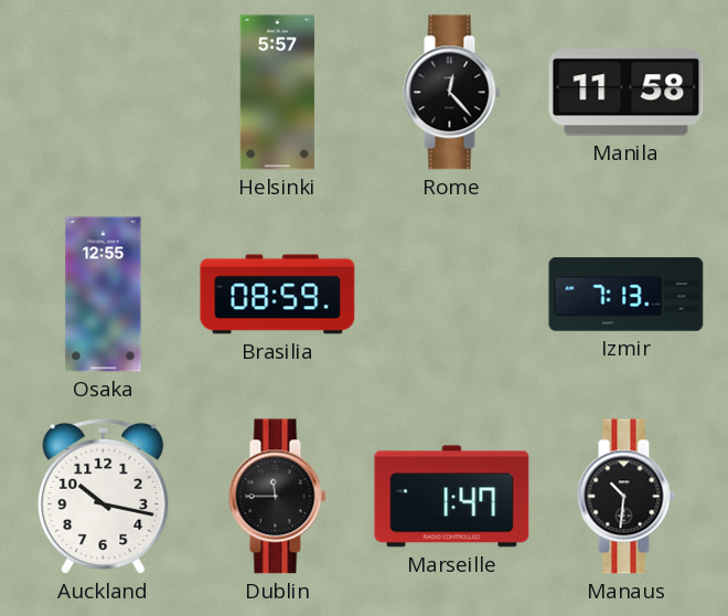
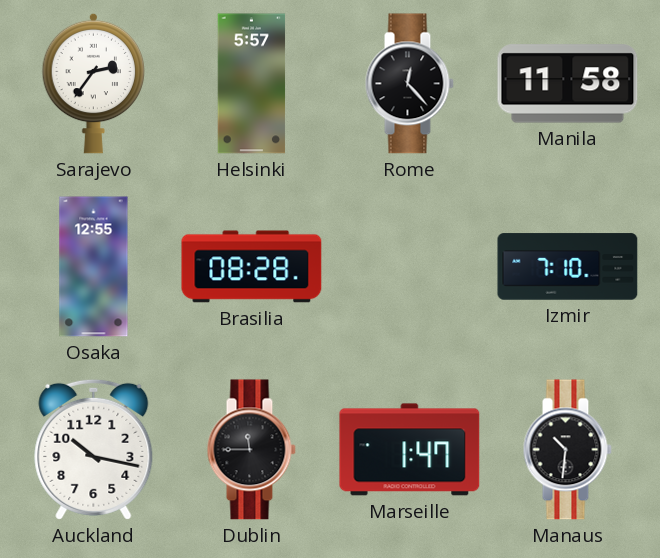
Sarajevo: none -> 2:36 (94, 83)
Brasilia: 08:59 -> 08:28 (252, 267)
Izmir: 7:13 -> 7:10 (568, 267)
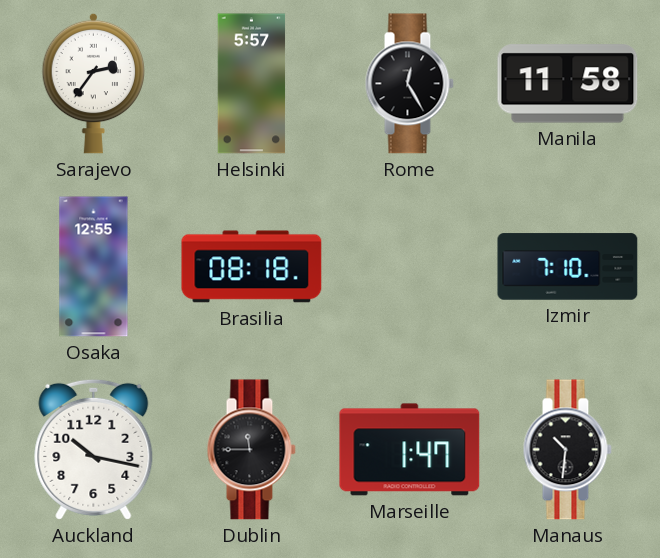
Rome: 12:23 -> 12:25 (409, 84)
Brasilia: 08:28 -> 08:18 (252, 267)
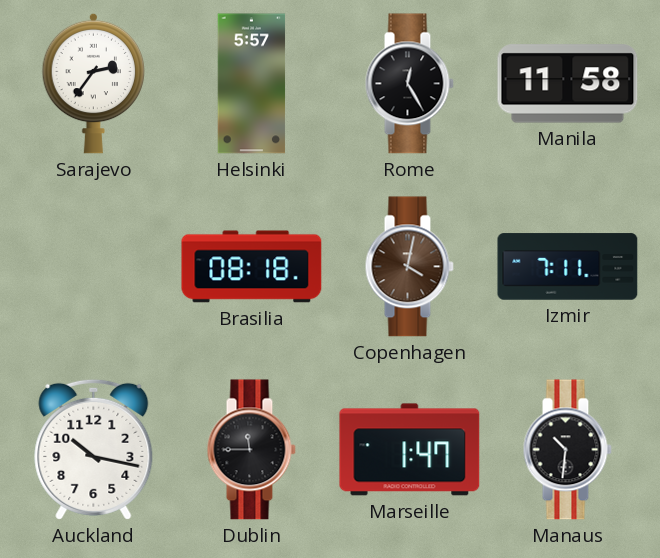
Osaka: 12:55 -> none (94, 267)
Copenhagen: none -> 4:02 (409, 267)
Izmir: 7:10 -> 7:11 (568, 267)
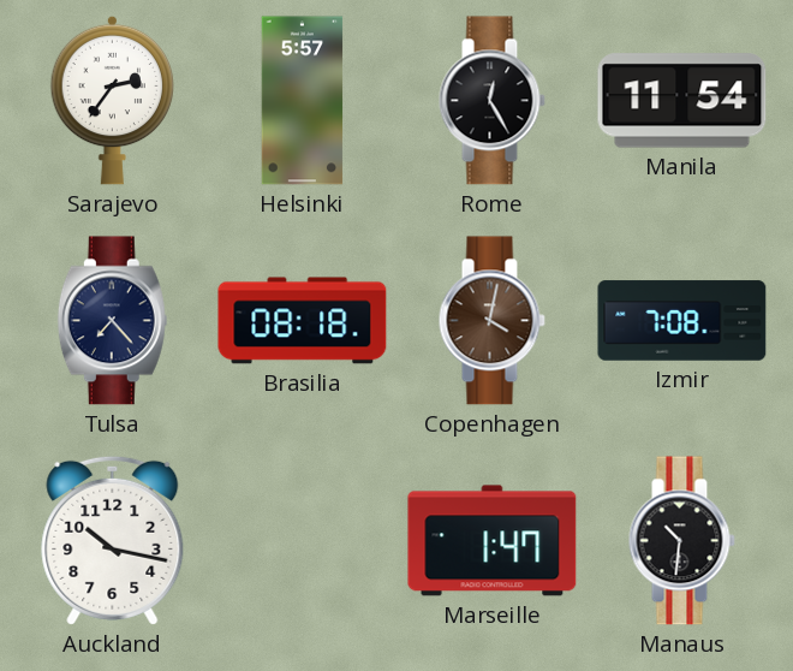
Manila: 11:58 -> 11:54 (682, 101)
Tulsa: none -> 7:23 (112, 321)
Izmir: 7:11 -> 7:08 (682, 321)
Dublin: 11:45 -> none (251, 450)
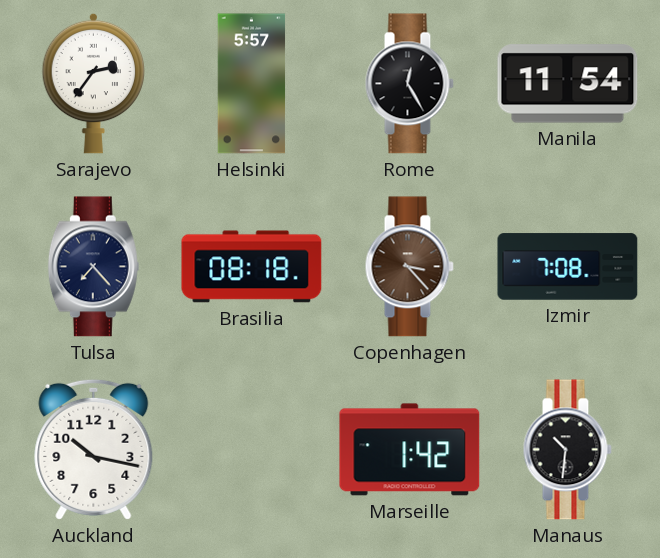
Copenhagen: 4:02 -> 3:23 (409, 267)
Marseille: 1:47 -> 1:42 (410, 450)
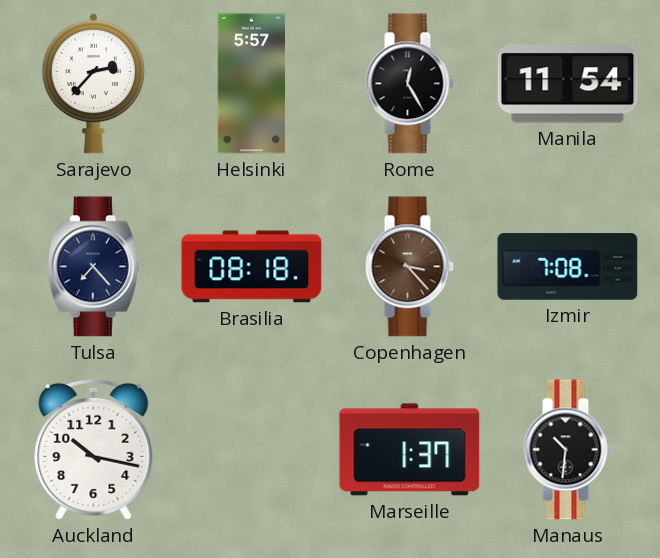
Sarajevo: 2:36 -> 2:37 (94, 83)
Marseille: 1:42 -> 1:37 (410, 450)
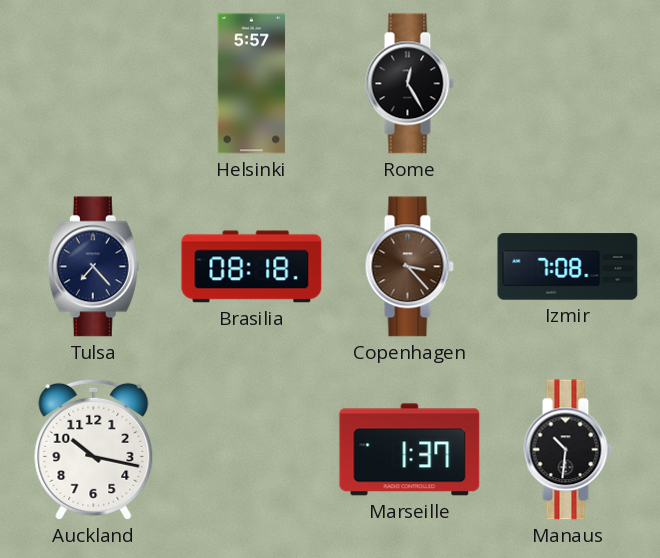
Sarajevo: 2:37 -> none (94, 83)
Manila: 11:54 -> none (568, 84)
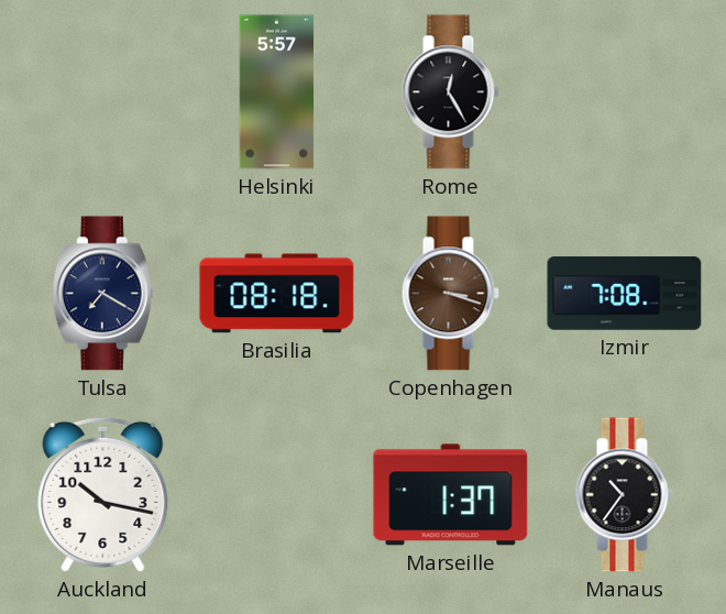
Tulsa: 7:23 -> 7:20 (102, 294)
Copenhagen: 3:23 -> 3:18 (450, 294)
Manaus: 10:31 -> 10:36 (624, 495)
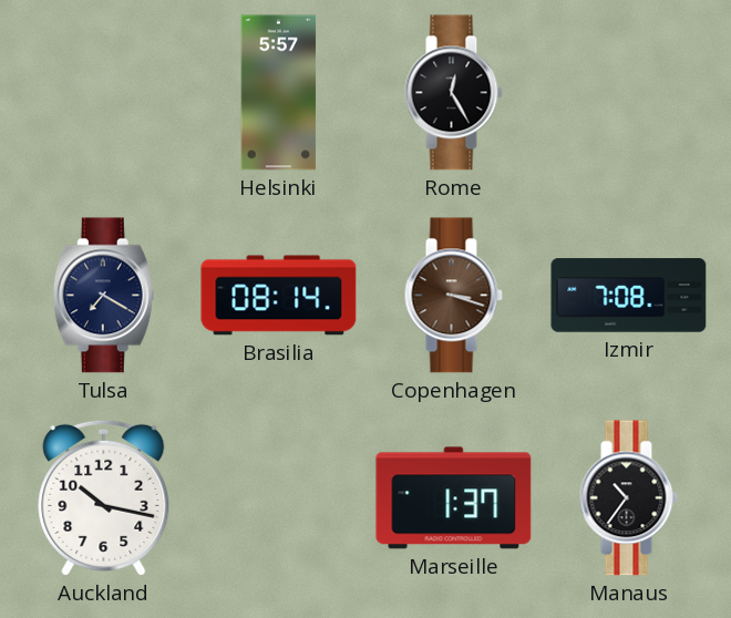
Brasilia: 08:18 -> 08:14 (279, 296)
